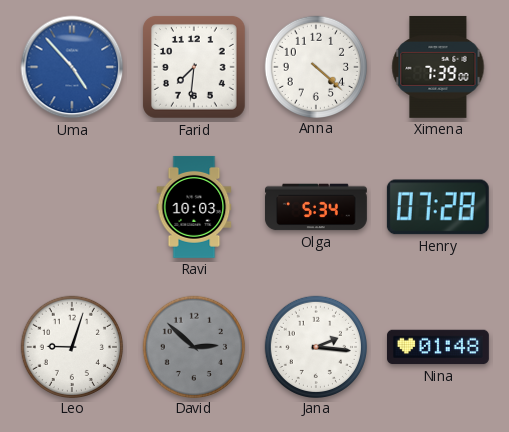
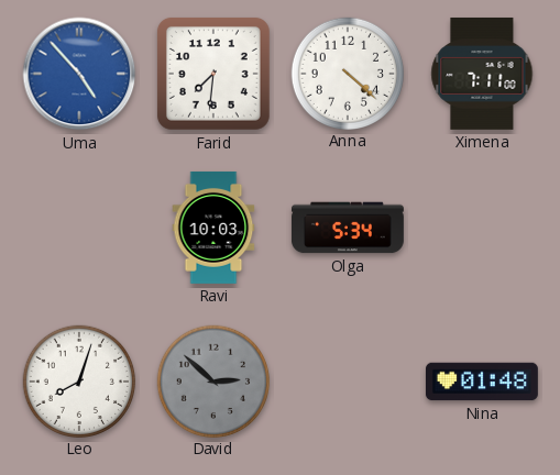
Ximena: 7:39 -> 7:11 (482, 74)
Henry: 07:28 -> none (438, 207)
Leo: 9:03 -> 8:03 (78, 380)
Jana: 2:16 -> none (315, 346)
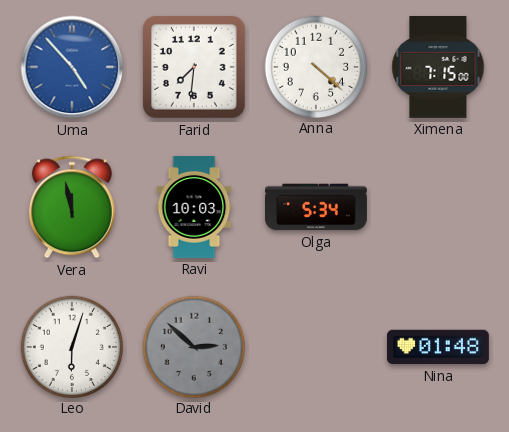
Ximena: 7:11 -> 7:15 (438, 67)
Vera: none -> 11:58 (72, 207)
Leo: 8:03 -> 6:03 (71, 346)
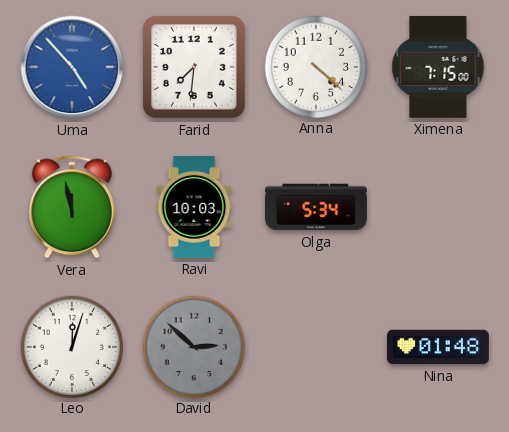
Leo: 6:03 -> 12:03 (71, 346)
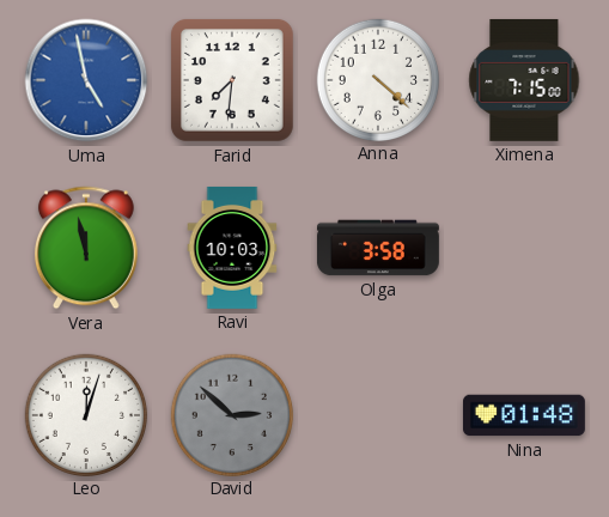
Uma: 4:53 -> 4:58 (86, 80)
Olga: 5:34 -> 3:58 (378, 248)
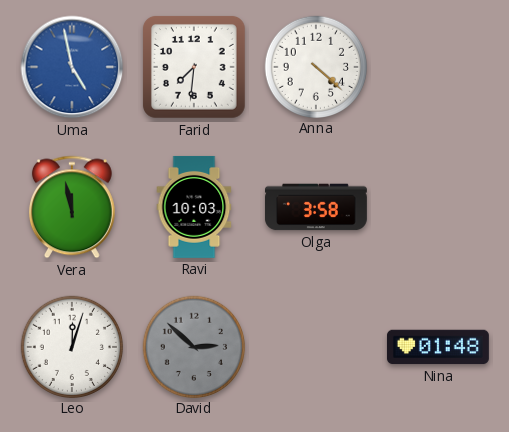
Ximena: 7:15 -> none (524, 80)
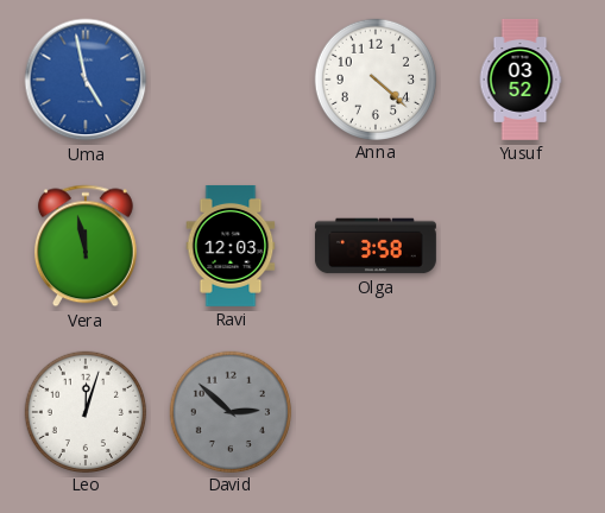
Farid: 7:31 -> none (194, 67)
Yusuf: none -> 03:52 (521, 80)
Ravi: 10:03 -> 12:03 (231, 246)
Nina: 01:48 -> none (438, 347)
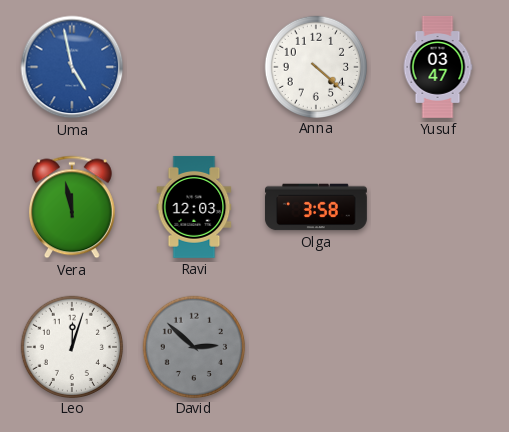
Yusuf: 03:52 -> 03:47 (438, 67)
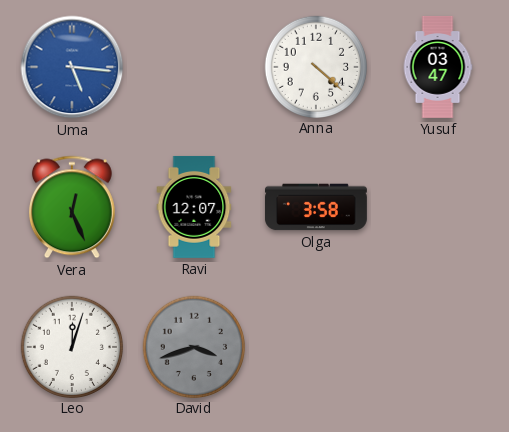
Uma: 4:58 -> 5:16 (72, 67)
Vera: 11:58 -> 12:26 (72, 207)
Ravi: 12:03 -> 12:07 (194, 207)
David: 2:52 -> 3:42 (193, 346)
